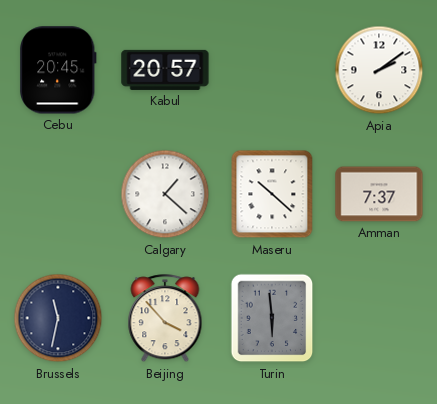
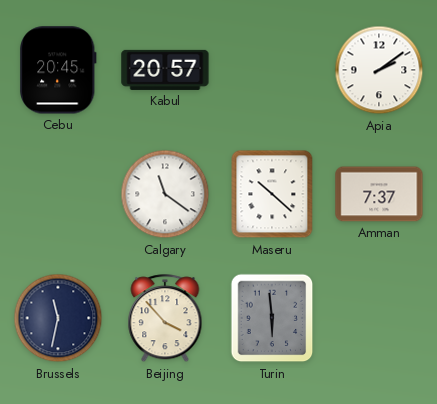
Calgary: 1:22 -> 11:21 (165, 194)
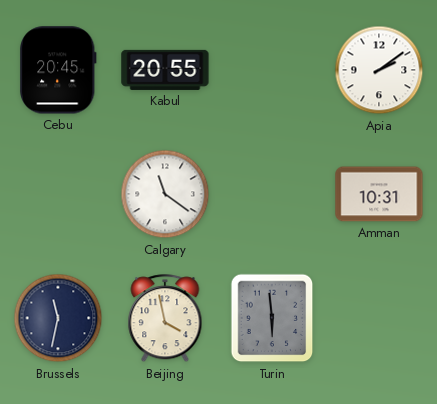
Kabul: 20:57 -> 20:55 (165, 70)
Maseru: 10:22 -> none (272, 194)
Amman: 7:37 -> 10:31 (379, 194)
Beijing: 3:53 -> 3:58 (165, 319)
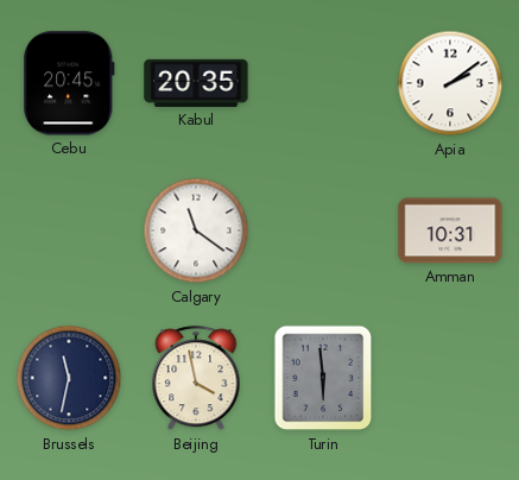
Kabul: 20:55 -> 20:35 (196, 83)
